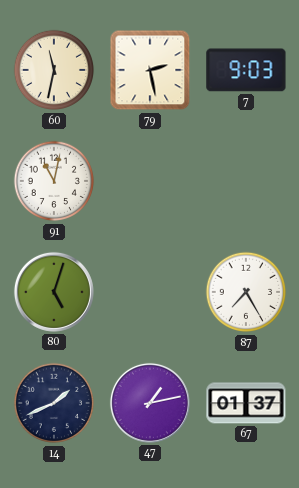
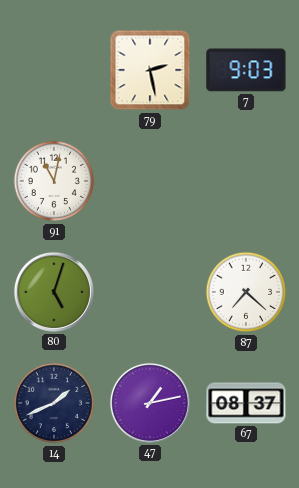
60: 11:32 -> none (54, 70)
87: 7:25 -> 7:22 (246, 292)
67: 01:37 -> 08:37 (246, 403)
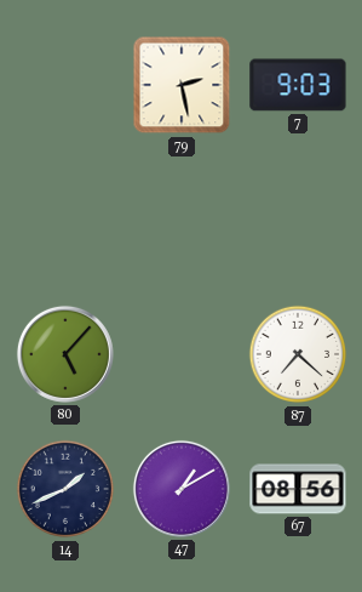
91: 11:02 -> none (54, 181)
80: 5:03 -> 5:07 (65, 354)
47: 1:13 -> 1:10 (182, 489)
67: 08:37 -> 08:56 (298, 489)
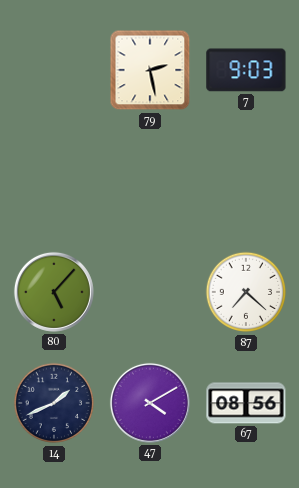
47: 1:10 -> 4:10 (150, 403)
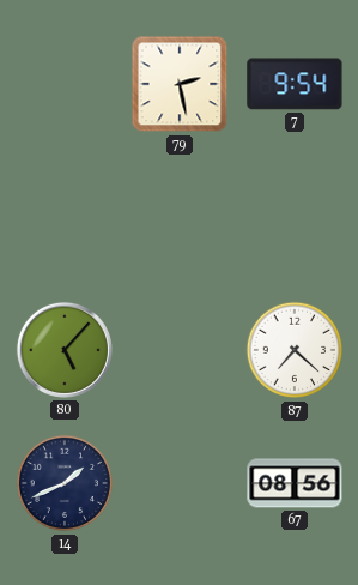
7: 9:03 -> 9:54 (295, 84)
47: 4:10 -> none (150, 403)
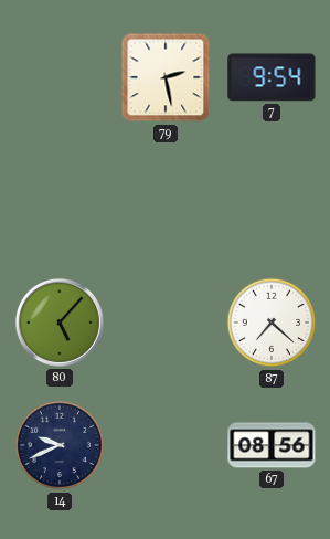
14: 1:41 -> 9:41 (60, 445)
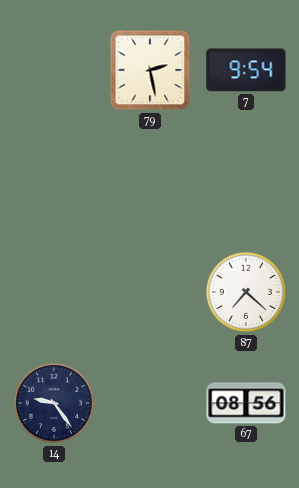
80: 5:07 -> none (60, 323)
14: 9:41 -> 9:24 (54, 403)
